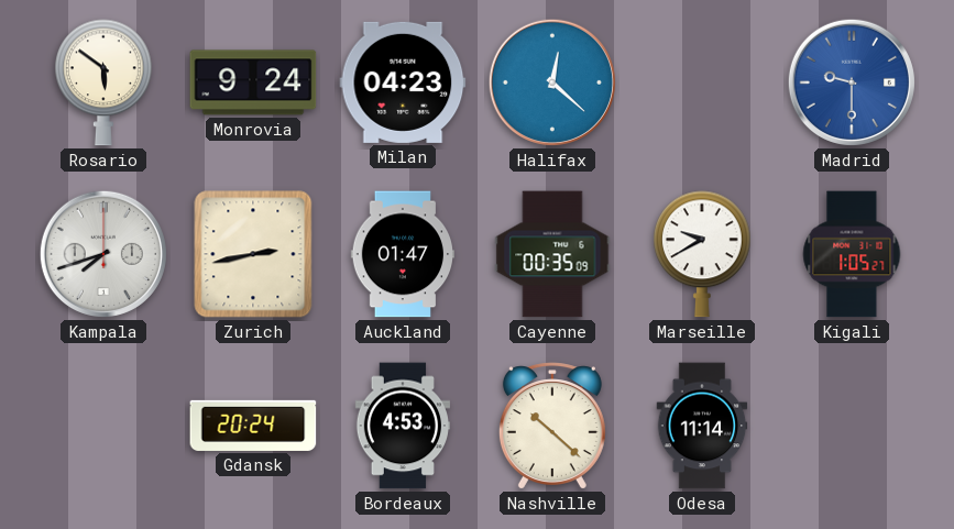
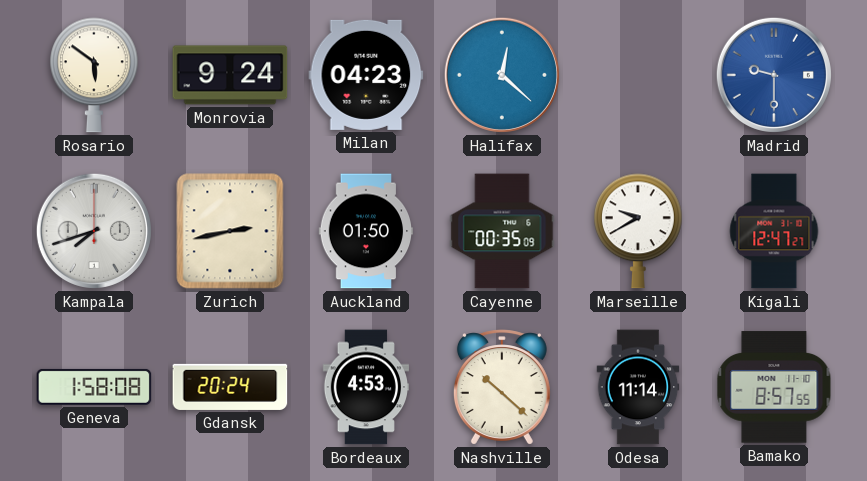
Auckland: 01:47 -> 01:50 (365, 231)
Kigali: 1:05 -> 12:47 (774, 231)
Geneva: none -> 1:58 (94, 387)
Bamako: none -> 8:57 (774, 387)
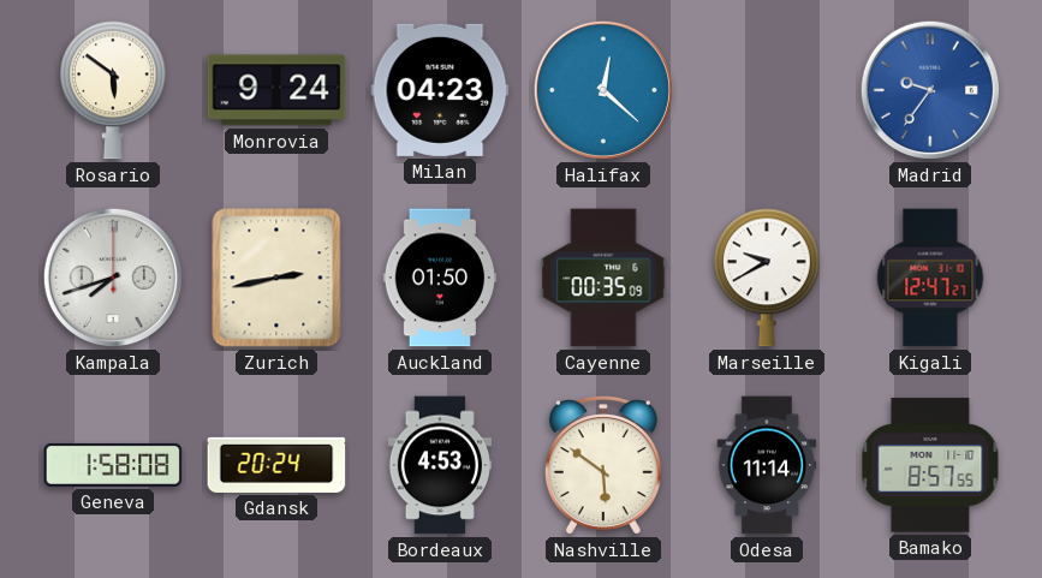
Madrid: 9:30 -> 9:36 (930, 90)
Nashville: 10:22 -> 5:51 (603, 465)
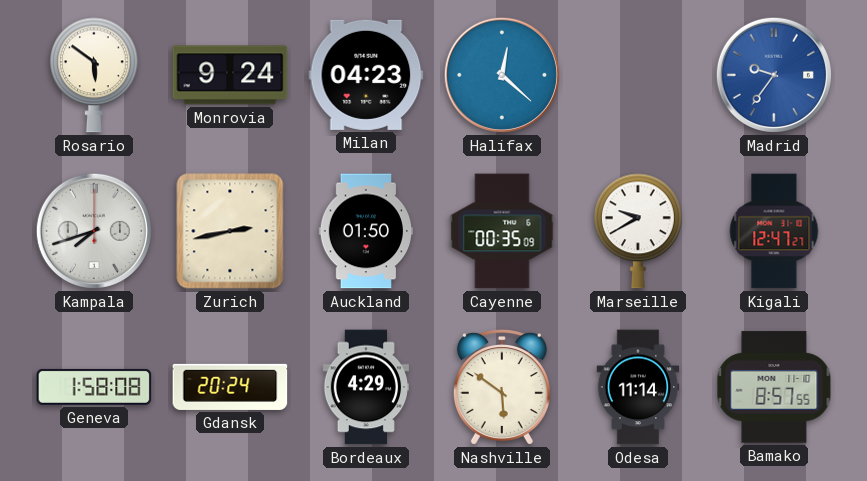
Bordeaux: 4:53 -> 4:29 (366, 387)
